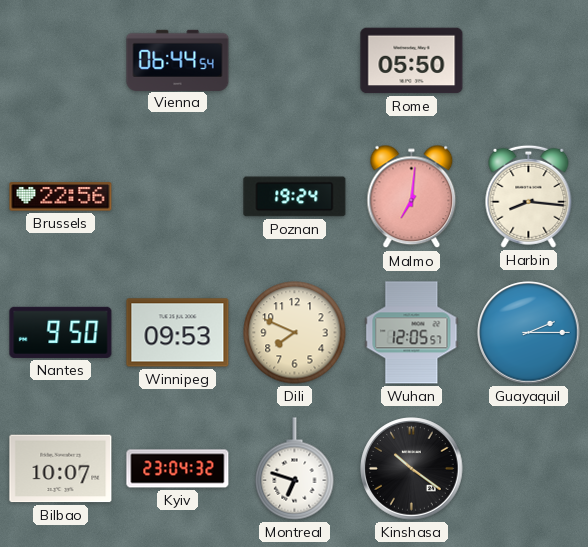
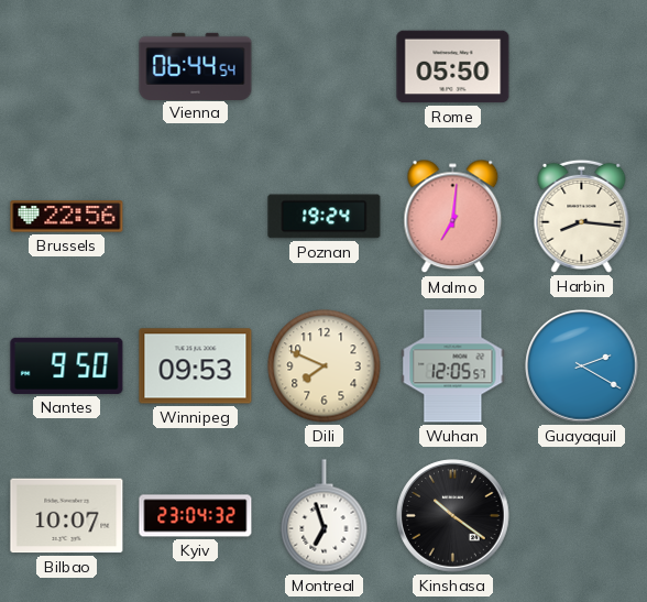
Guayaquil: 2:15 -> 2:20 (582, 366)
Montreal: 6:48 -> 6:57 (325, 516)
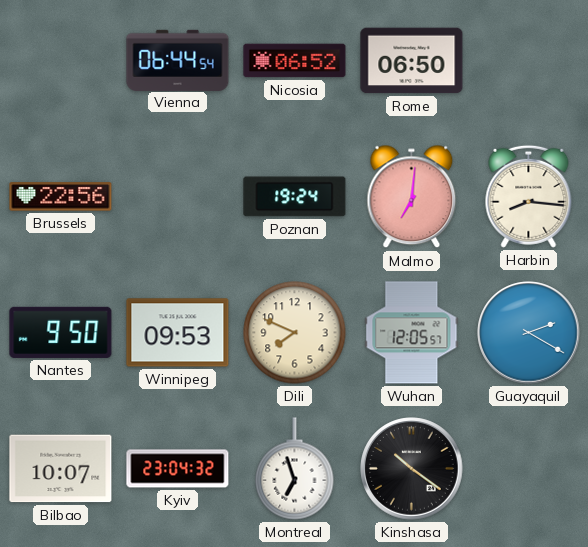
Nicosia: none -> 06:52 (295, 61)
Rome: 05:50 -> 06:50 (412, 61)
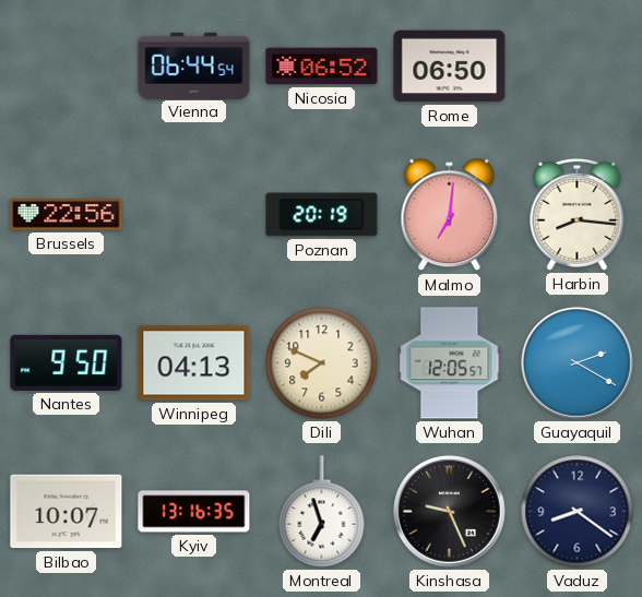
Poznan: 19:24 -> 20:19 (322, 215)
Winnipeg: 09:53 -> 04:13 (194, 363)
Kyiv: 23:04 -> 13:16 (194, 512)
Kinshasa: 10:21 -> 9:26 (450, 512)
Vaduz: none -> 8:21 (578, 512)
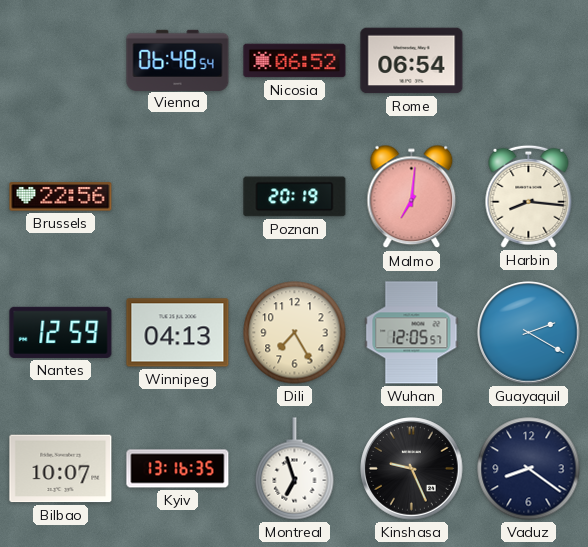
Vienna: 06:44 -> 06:48 (178, 60)
Rome: 06:50 -> 06:54 (412, 61)
Nantes: 9:50 -> 12:59 (61, 332)
Dili: 7:49 -> 7:25 (295, 333)
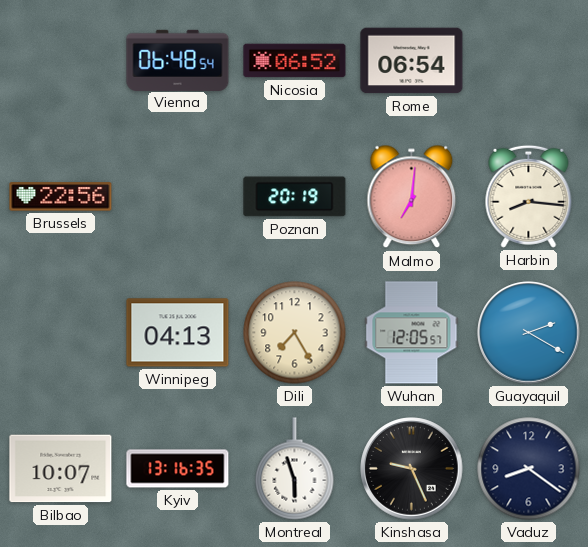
Nantes: 12:59 -> none (61, 332)
Montreal: 6:57 -> 5:57 (295, 469)
